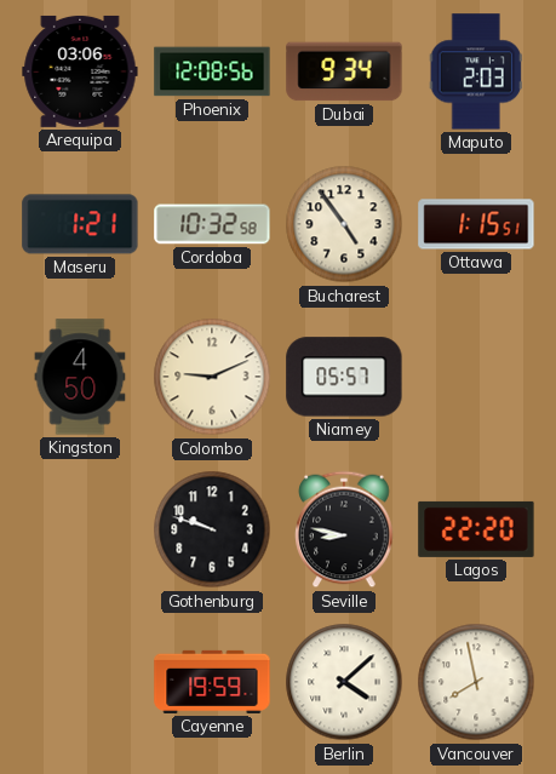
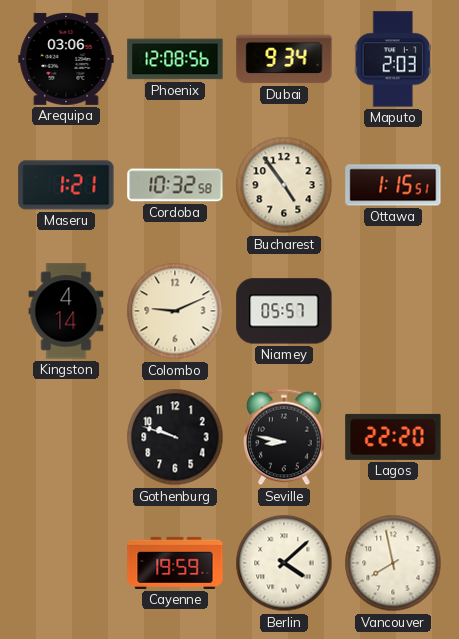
Kingston: 4:50 -> 4:14 (66, 311)
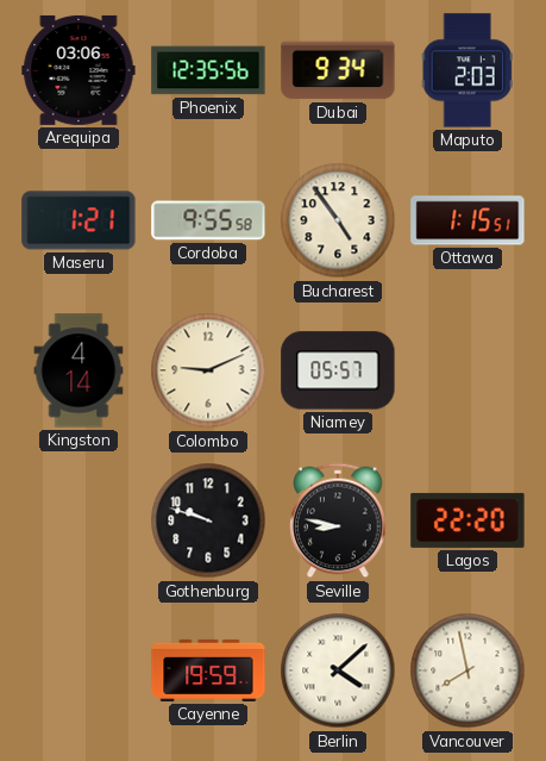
Phoenix: 12:08 -> 12:35 (208, 70)
Cordoba: 10:32 -> 9:55 (208, 220)
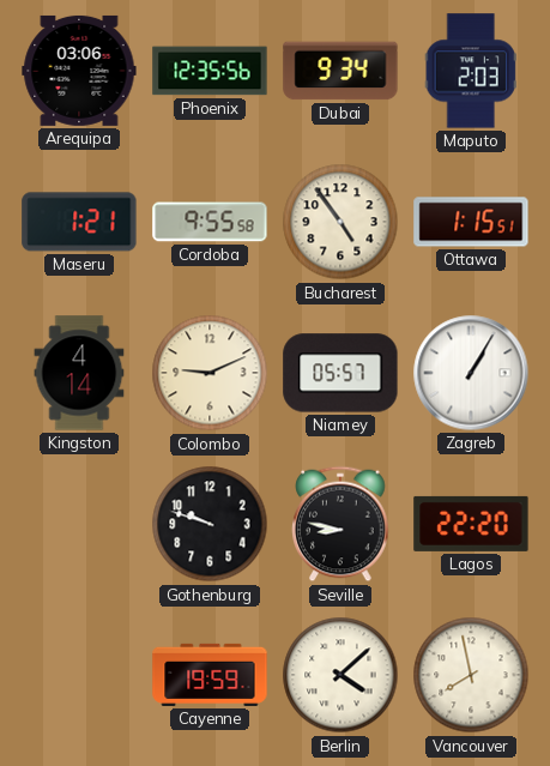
Zagreb: none -> 1:05 (471, 373)
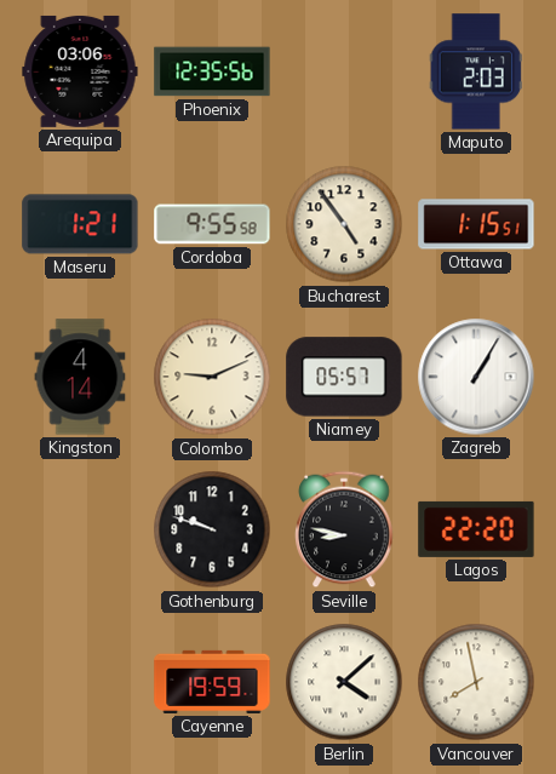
Dubai: 9:34 -> none (340, 71)
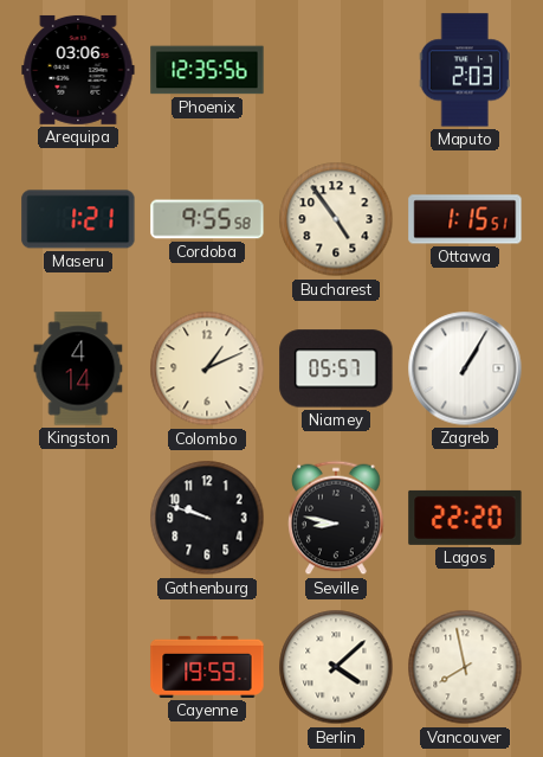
Colombo: 9:11 -> 1:11 (207, 368)
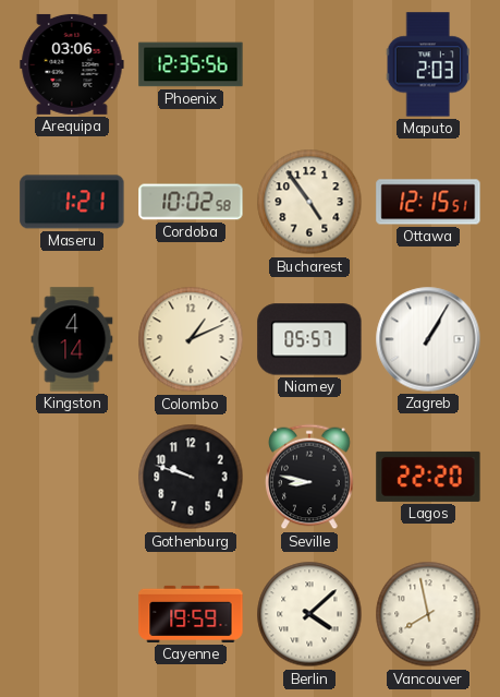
Cordoba: 9:55 -> 10:02 (191, 202)
Ottawa: 1:15 -> 12:15 (428, 202)
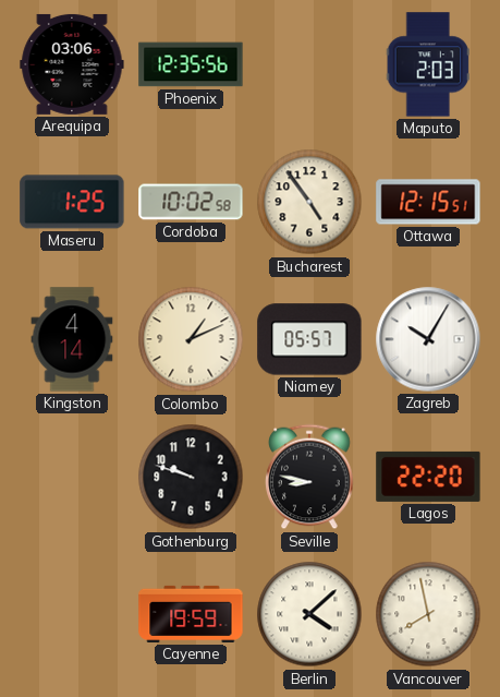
Maseru: 1:21 -> 1:25 (72, 202)
Zagreb: 1:05 -> 10:05 (428, 339)
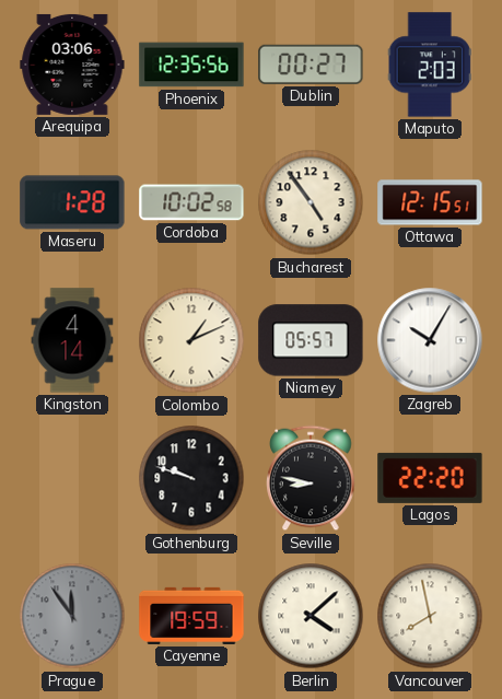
Dublin: none -> 00:27 (311, 65)
Maseru: 1:25 -> 1:28 (72, 202)
Prague: none -> 11:54 (72, 616)
